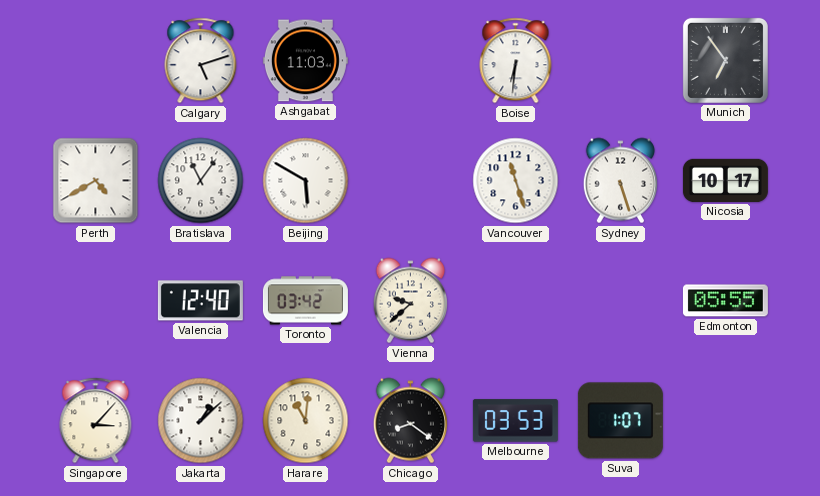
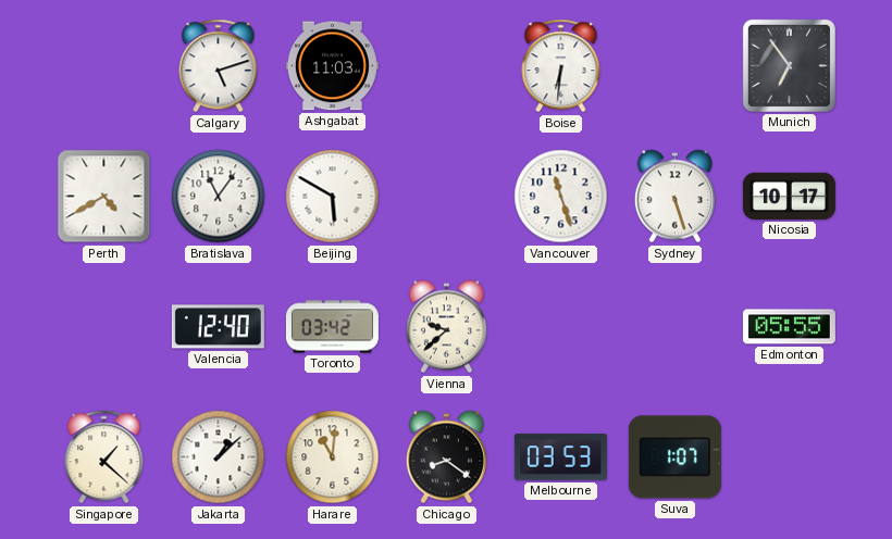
Singapore: 3:07 -> 1:22 (104, 457)
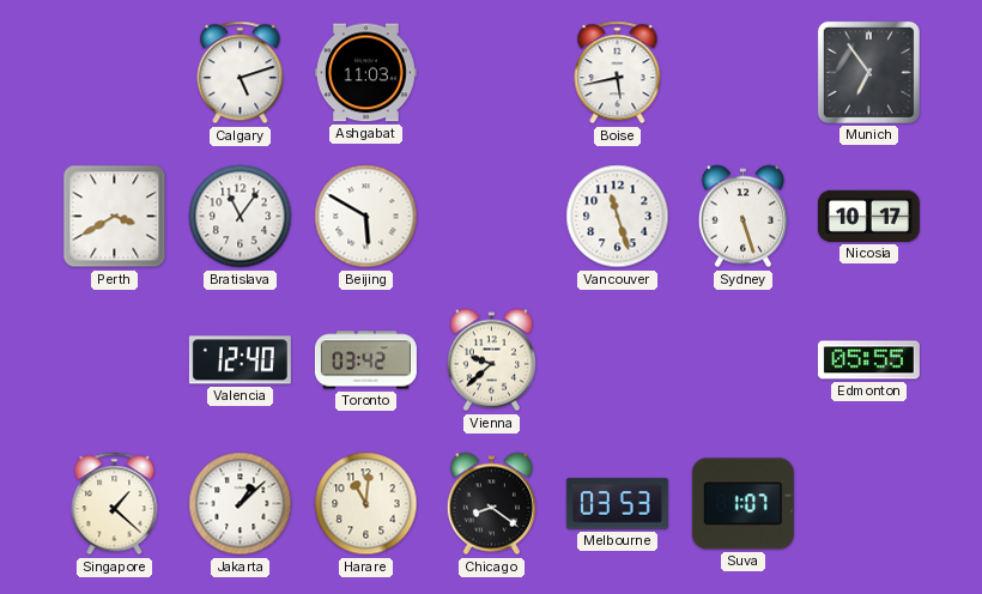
Boise: 6:31 -> 5:43 (618, 73)
Perth: 4:40 -> 3:40 (115, 217)
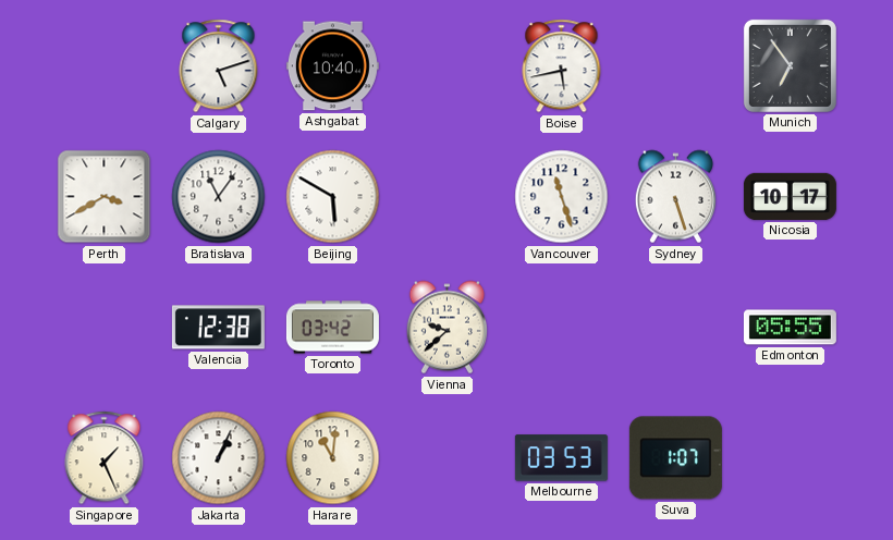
Ashgabat: 11:03 -> 10:40 (332, 66)
Valencia: 12:40 -> 12:38 (218, 328)
Singapore: 1:22 -> 1:26 (105, 458)
Jakarta: 1:08 -> 1:04 (219, 458)
Chicago: 8:21 -> none (491, 504)
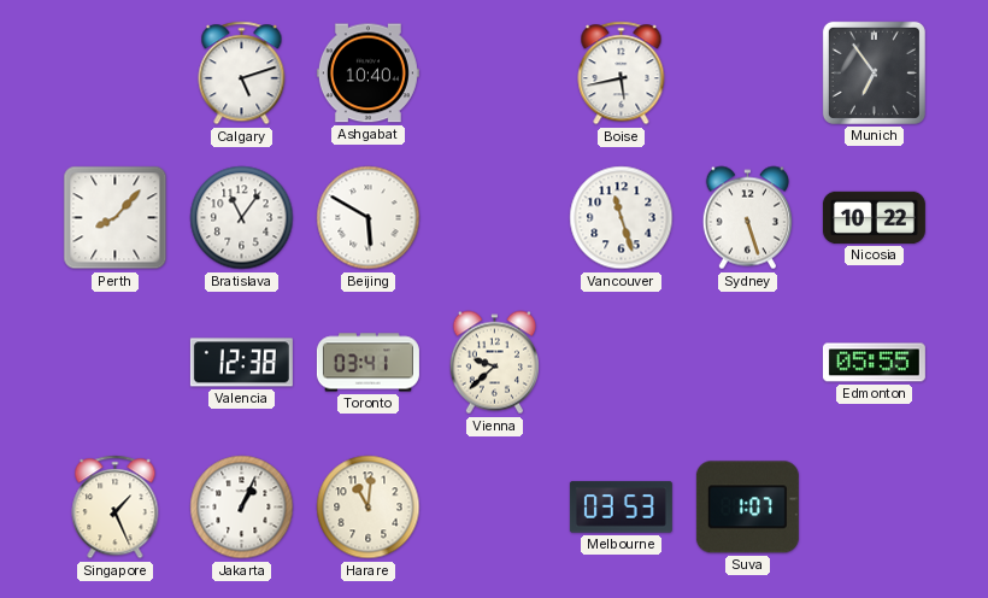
Perth: 3:40 -> 8:07 (116, 218)
Nicosia: 10:17 -> 10:22 (874, 217)
Toronto: 03:42 -> 03:41 (367, 363)
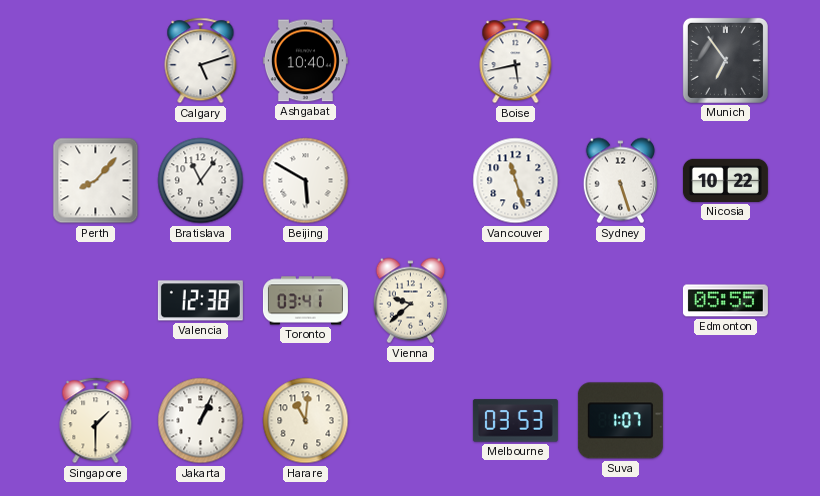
Singapore: 1:26 -> 1:30 (96, 421)
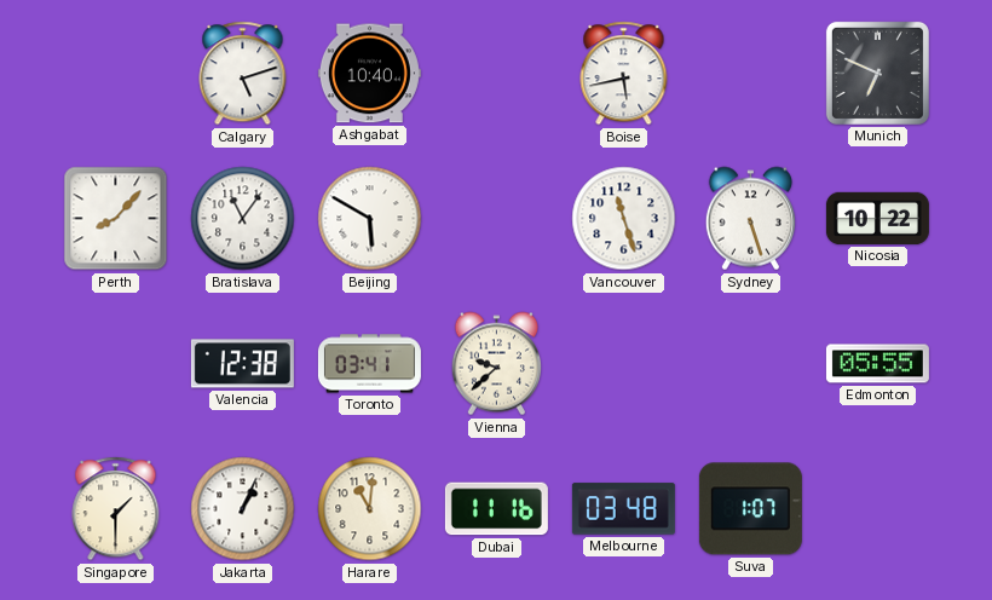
Munich: 6:54 -> 6:49 (877, 73)
Dubai: none -> 11:16 (496, 509)
Melbourne: 03:53 -> 03:48 (623, 509)
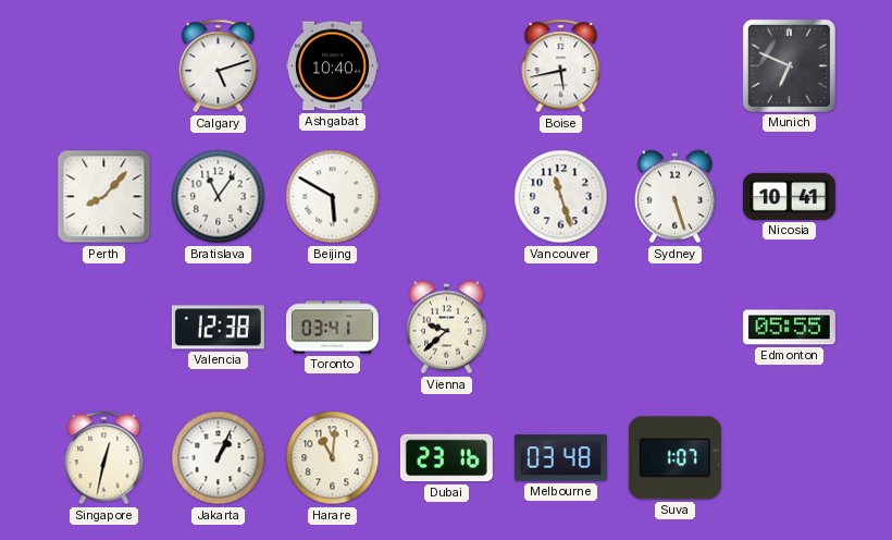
Nicosia: 10:22 -> 10:41 (789, 196)
Singapore: 1:30 -> 12:32 (104, 458)
Dubai: 11:16 -> 23:16 (446, 458)
